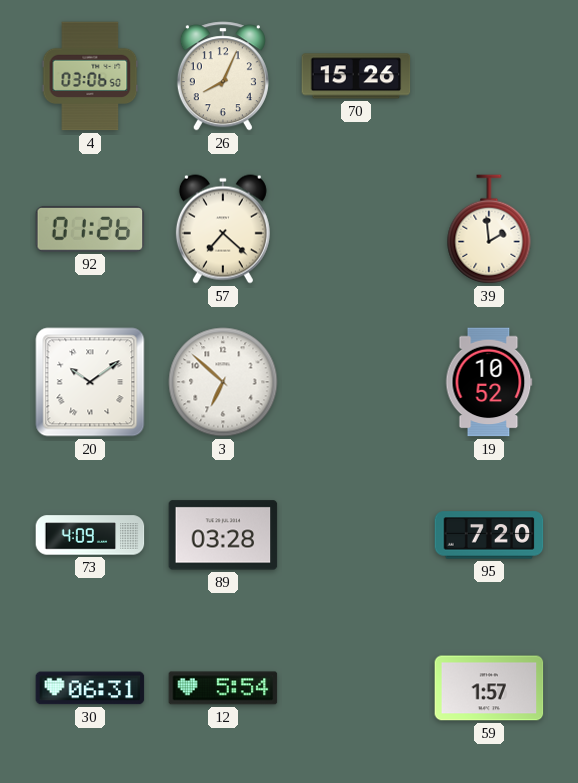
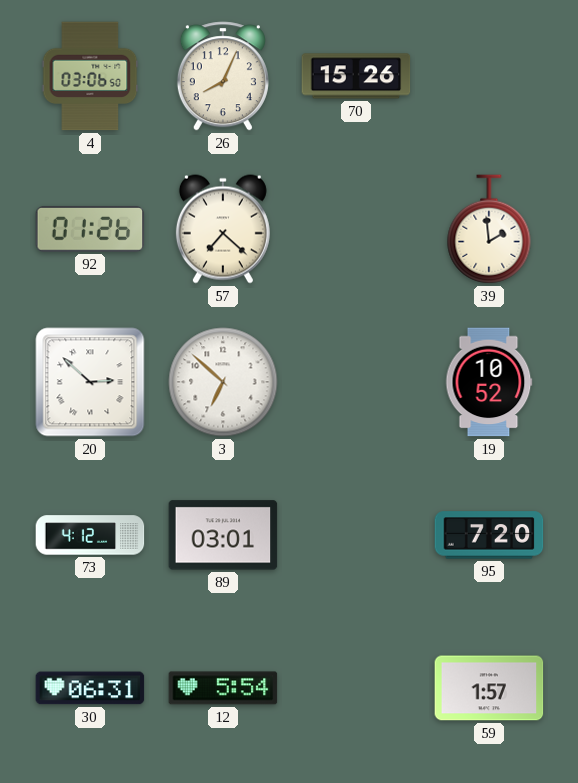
20: 10:09 -> 2:52 (90, 382)
73: 4:09 -> 4:12 (90, 535)
89: 03:28 -> 03:01 (223, 535)
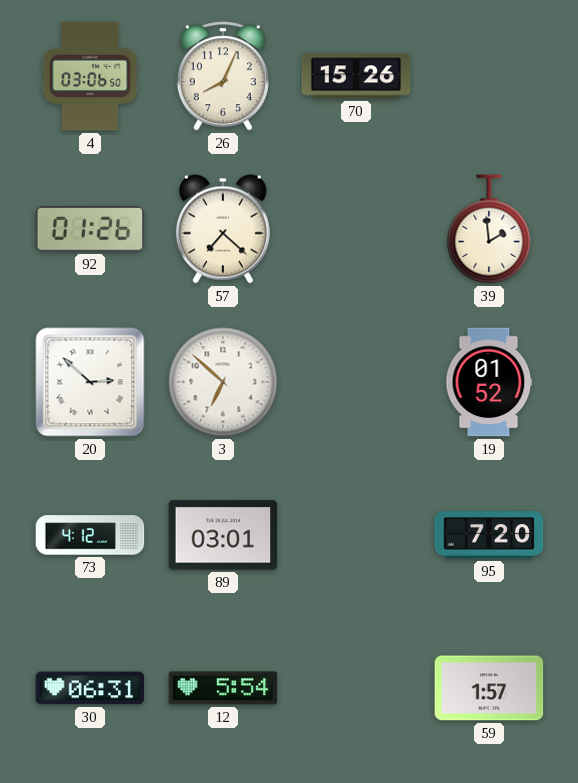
19: 10:52 -> 01:52 (489, 382)
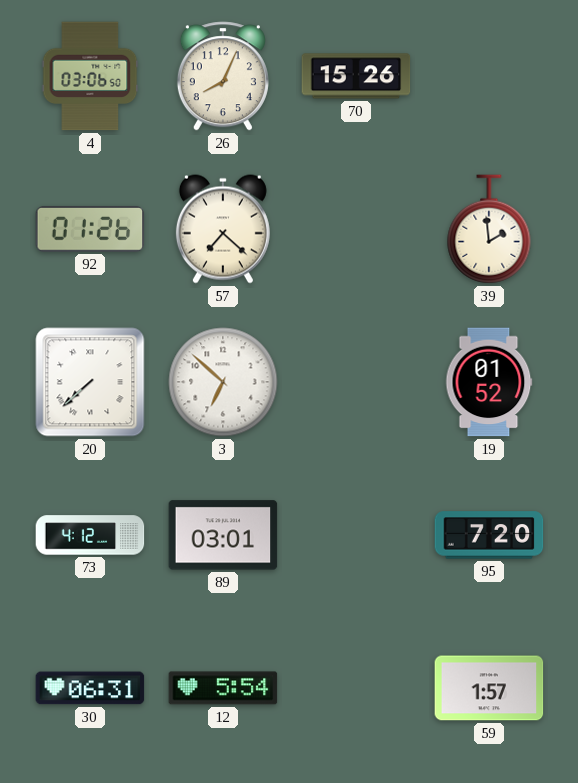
20: 2:52 -> 7:38 (90, 382)
